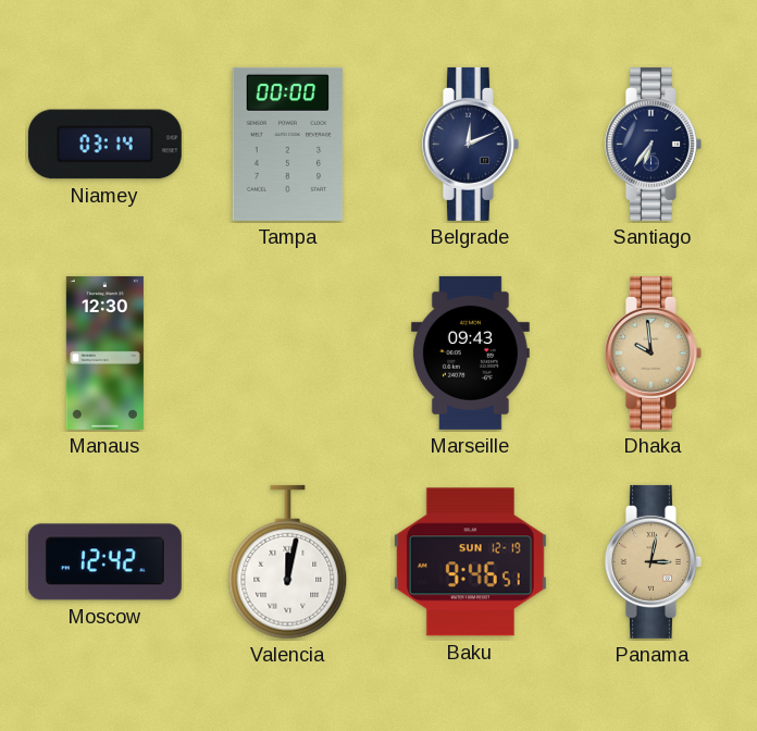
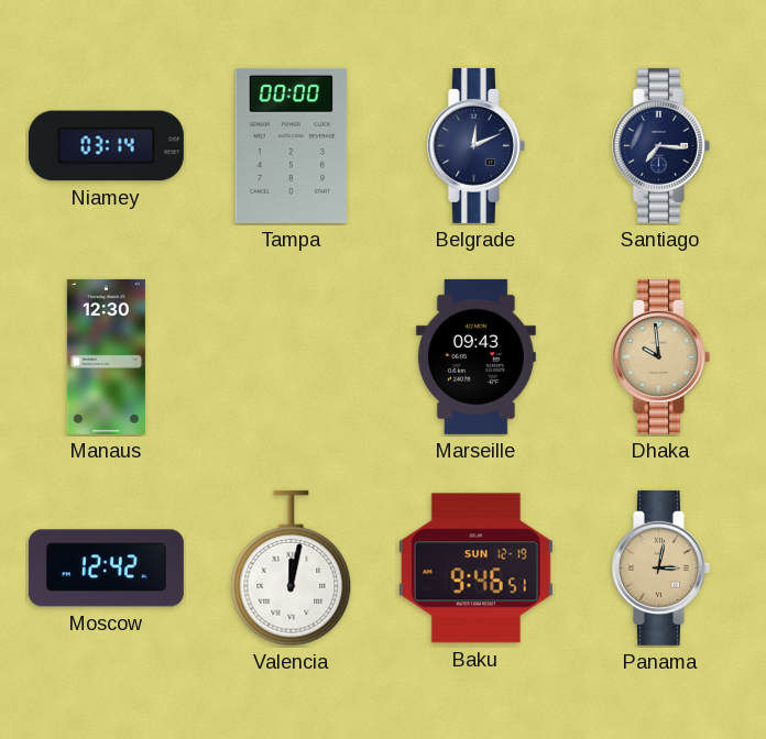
Santiago: 6:36 -> 7:16 (660, 145)
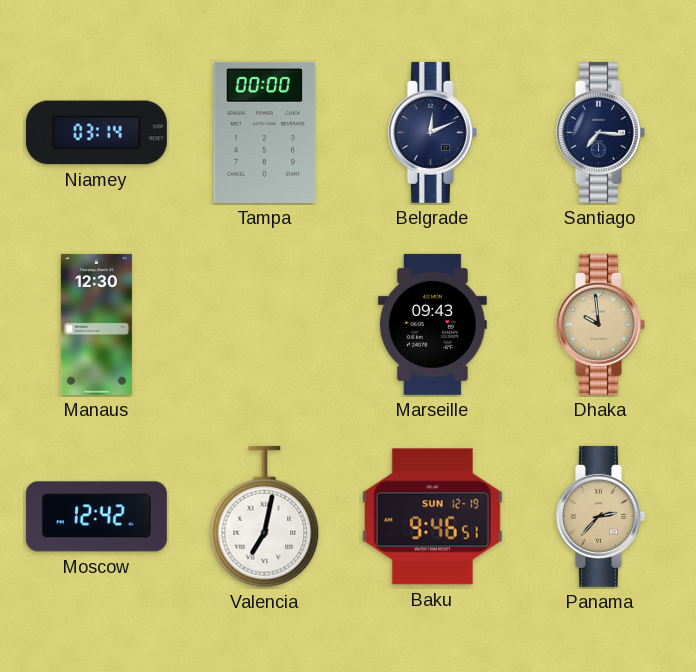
Valencia: 12:02 -> 7:02 (265, 517)
Panama: 3:02 -> 2:37 (600, 516)
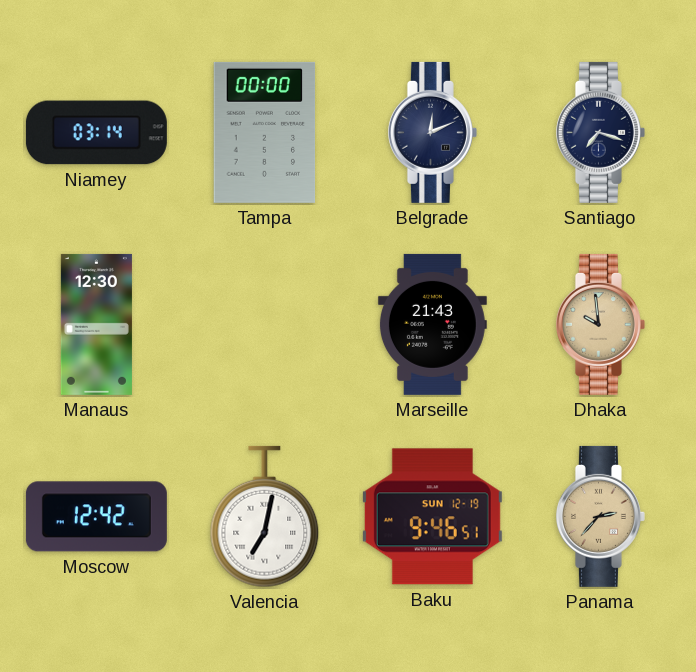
Santiago: 7:16 -> 7:18 (600, 132)
Marseille: 09:43 -> 21:43 (432, 324)
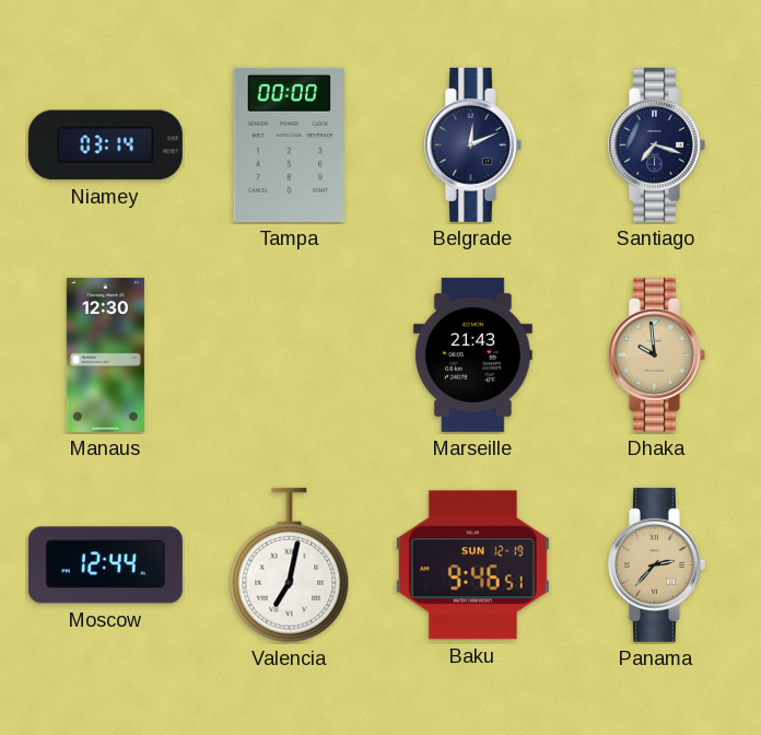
Moscow: 12:42 -> 12:44 (105, 565)
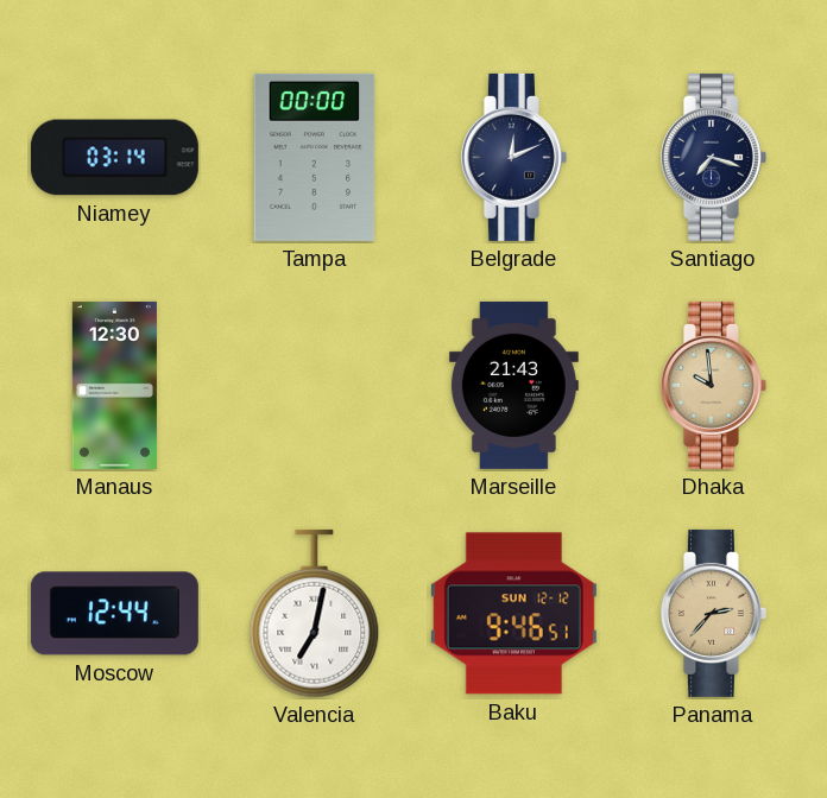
Baku date: SUN 12-19 -> SUN 12-12 (513, 614)
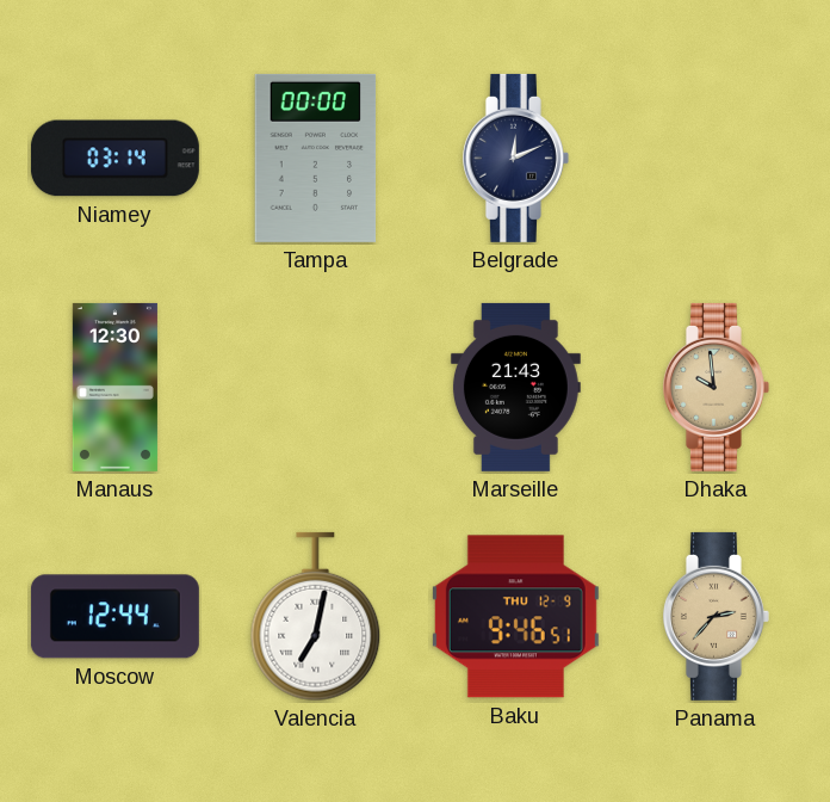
Santiago: 7:18 -> none (713, 157)
Baku date: SUN 12-12 -> THU 12-9 (515, 617)
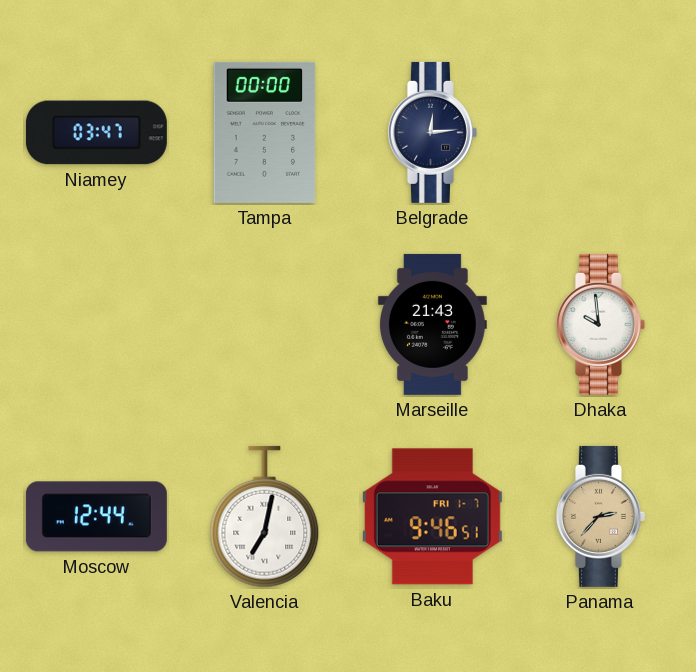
Niamey: 03:14 -> 03:47 (96, 133)
Belgrade: 12:11 -> 12:14 (432, 132)
Manaus: 12:30 -> none (114, 387)
Dhaka dial: champagne -> white (600, 324)
Baku date: THU 12-9 -> FRI 1-7 (432, 517)
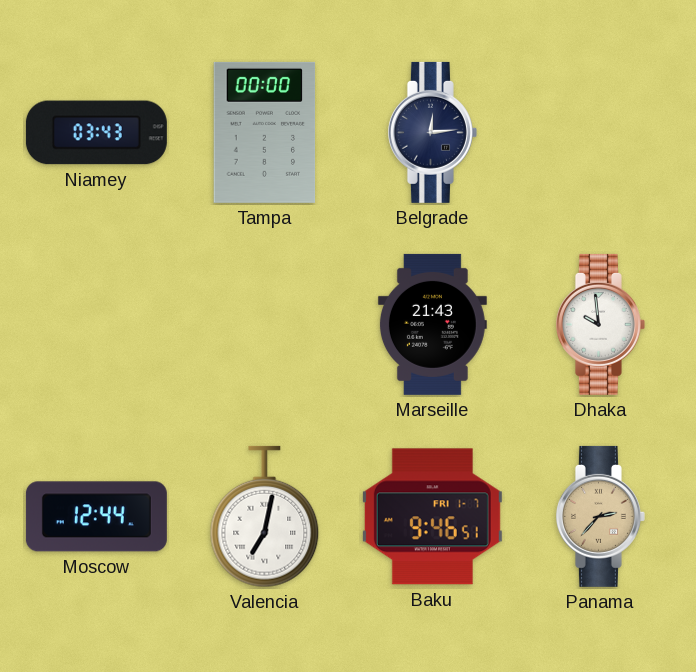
Niamey: 03:47 -> 03:43 (96, 133)
